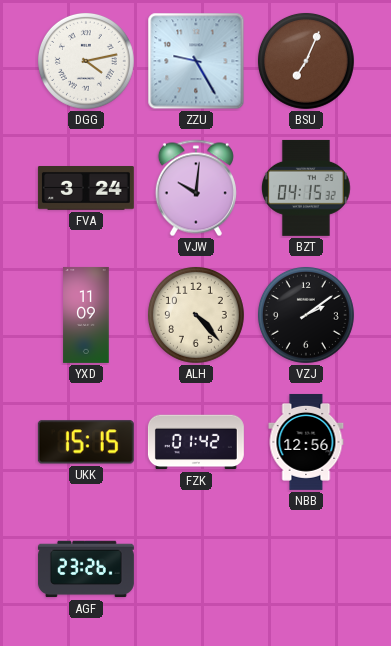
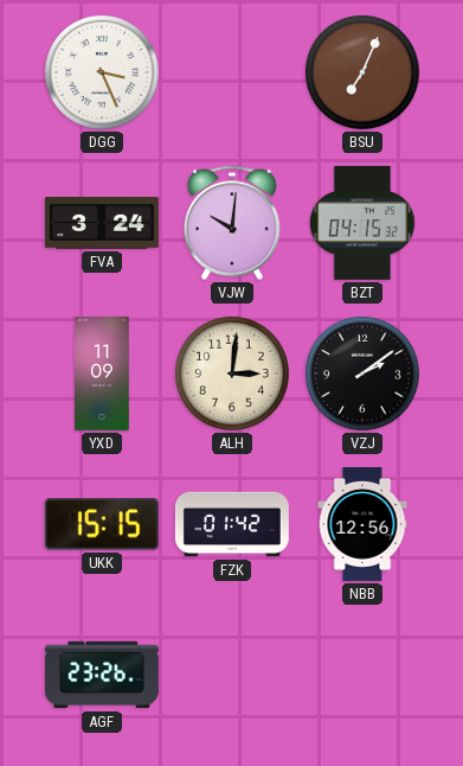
DGG: 4:13 -> 3:26 (102, 72)
ZZU: 9:25 -> none (196, 61)
ALH: 4:23 -> 3:01 (232, 374)
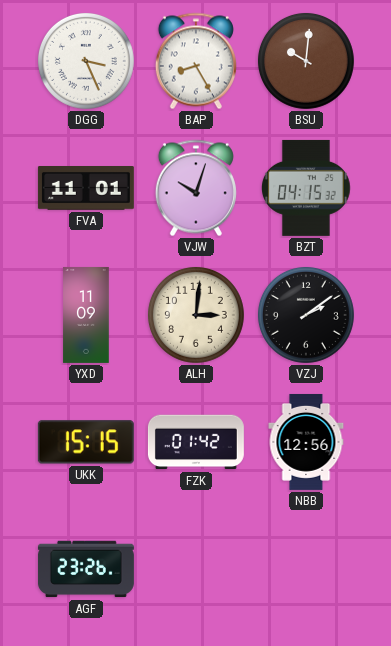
BAP: none -> 8:25 (196, 61)
BSU: 7:04 -> 10:01 (306, 61)
FVA: 3:24 -> 11:01 (86, 189)
VJW: 10:01 -> 10:03 (196, 188)
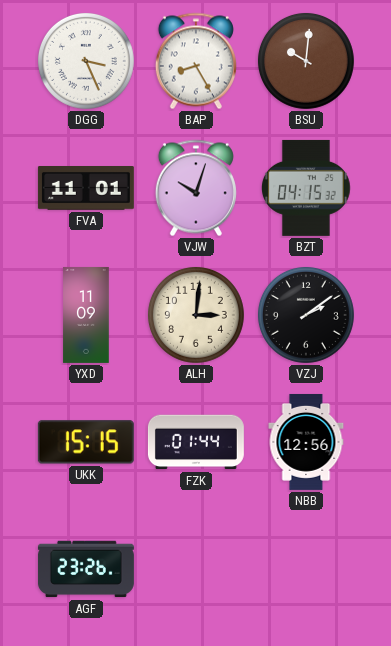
FZK: 01:42 -> 01:44 (196, 442)
